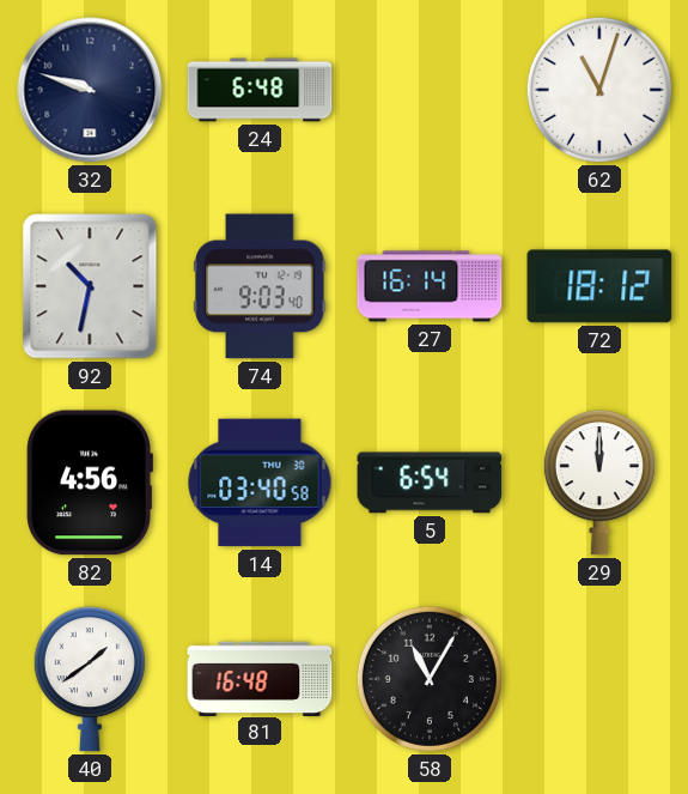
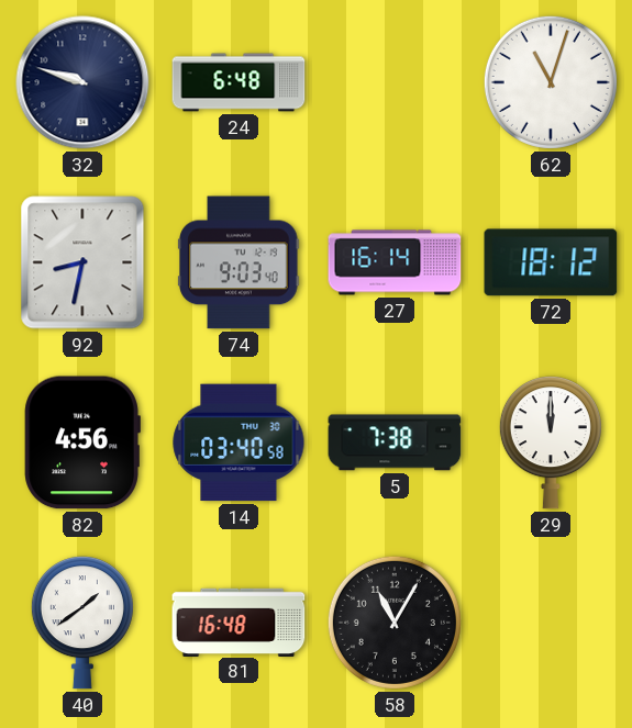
92: 10:32 -> 8:32 (82, 262)
5: 6:54 -> 7:38 (395, 443)
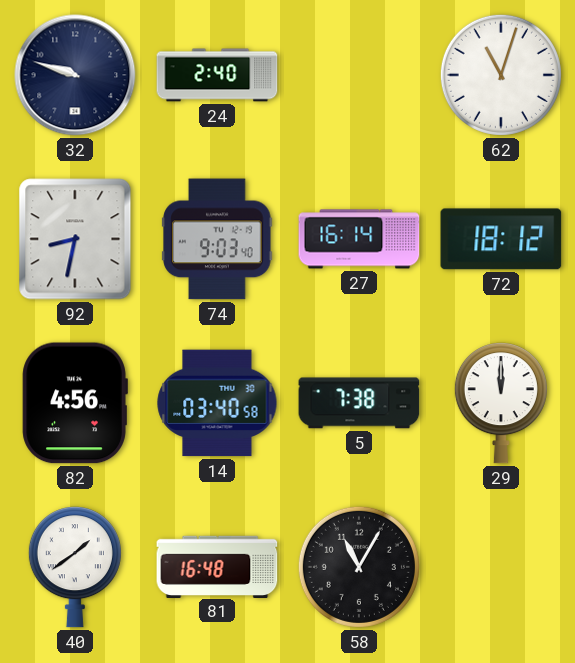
24: 6:48 -> 2:40 (217, 75)
